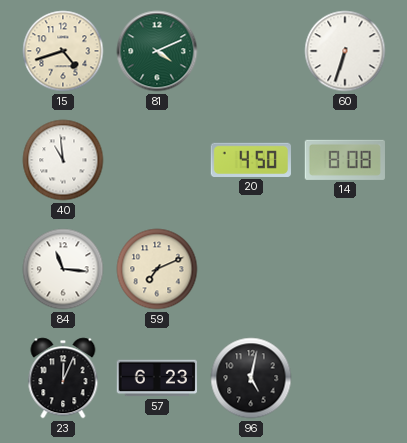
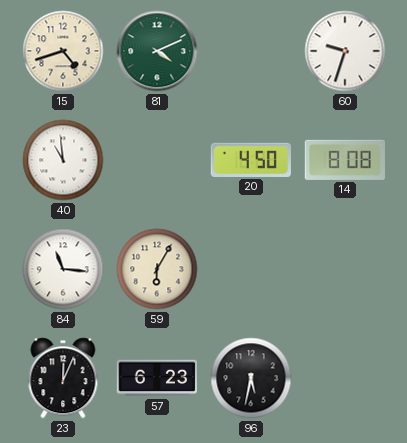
60: 6:33 -> 9:33 (345, 51)
59: 7:11 -> 6:05 (157, 269)
96: 5:02 -> 5:32 (251, 378)
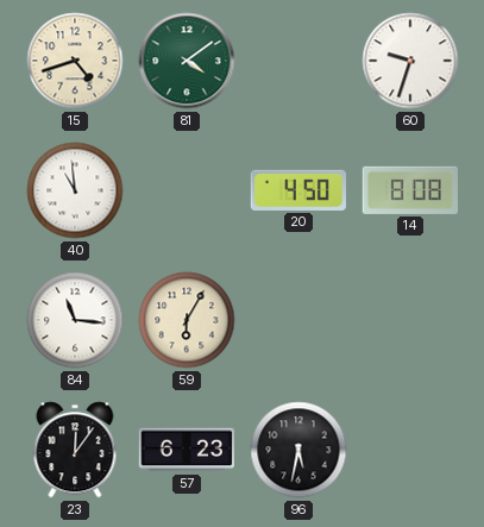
81: 4:11 -> 4:09 (187, 61)
23: 12:04 -> 12:06 (75, 450)
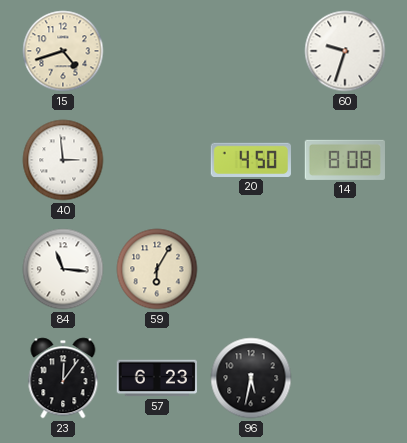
81: 4:09 -> none (187, 61)
40: 10:59 -> 2:59 (63, 160)
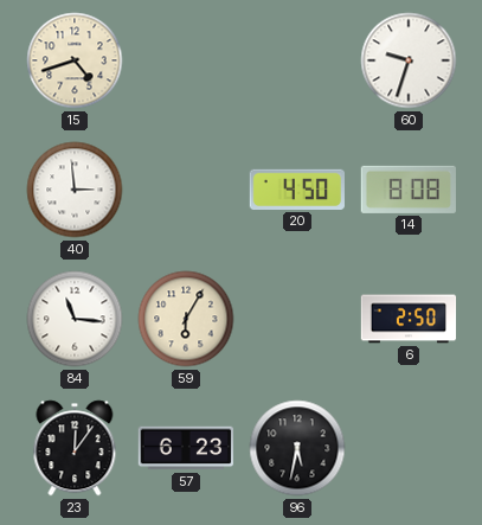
6: none -> 2:50 (409, 319)
